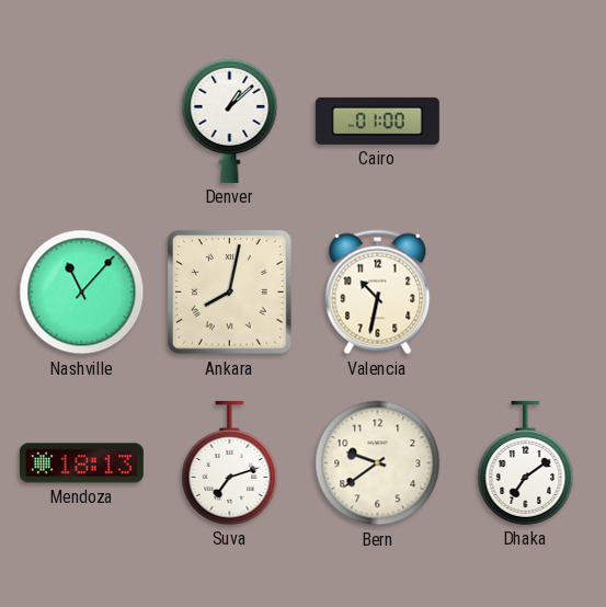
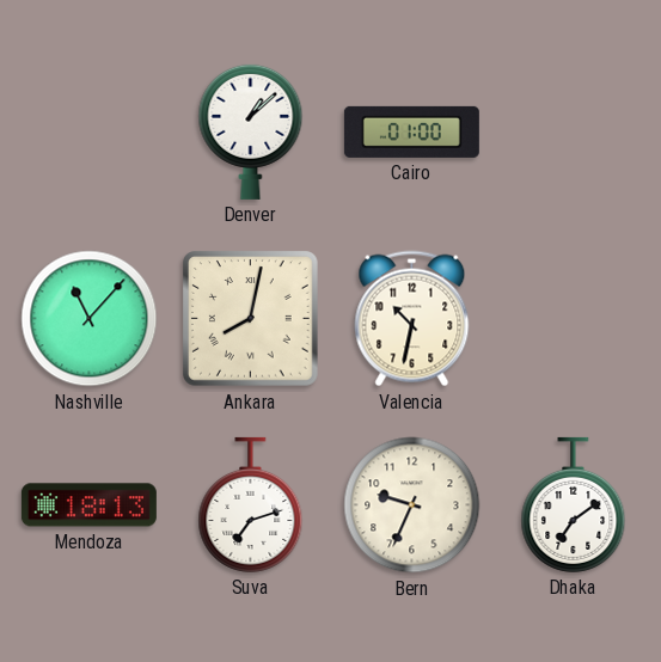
Bern: 9:39 -> 9:34 (412, 505)
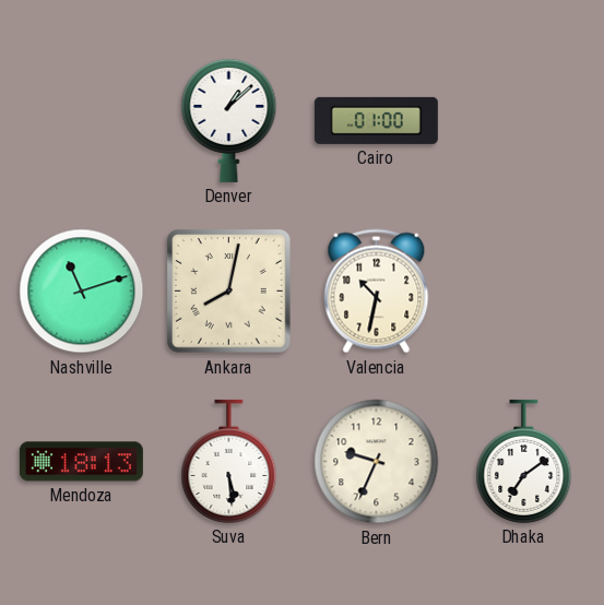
Nashville: 11:07 -> 11:12 (82, 292)
Suva: 7:12 -> 5:29 (229, 461)
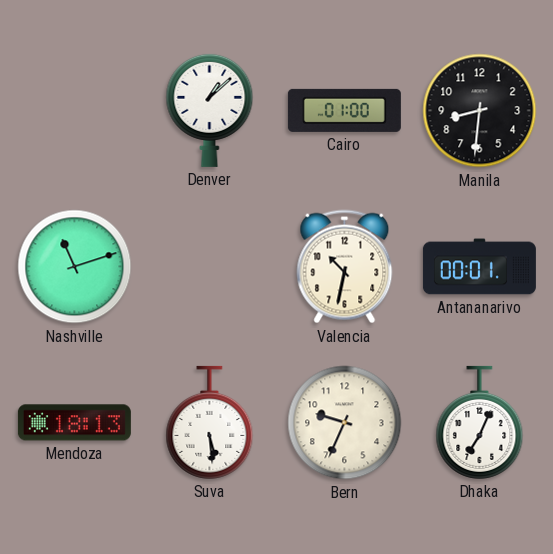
Manila: none -> 8:31 (480, 111)
Ankara: 8:02 -> none (229, 292)
Antananarivo: none -> 00:01 (479, 267)
Dhaka: 7:09 -> 7:04 (480, 422)
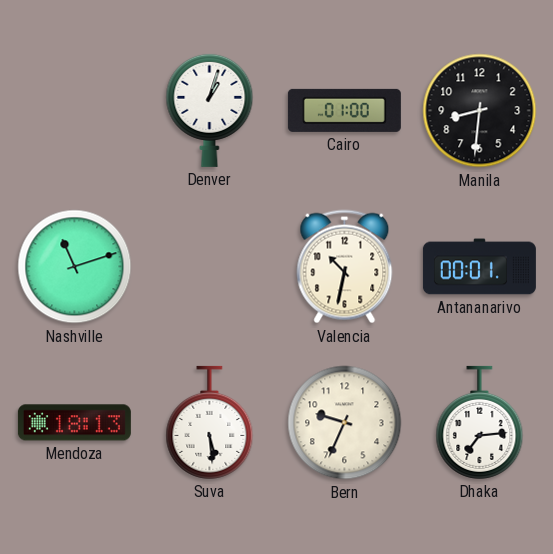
Denver: 1:08 -> 1:03 (210, 110)
Dhaka: 7:04 -> 7:14 (480, 422)
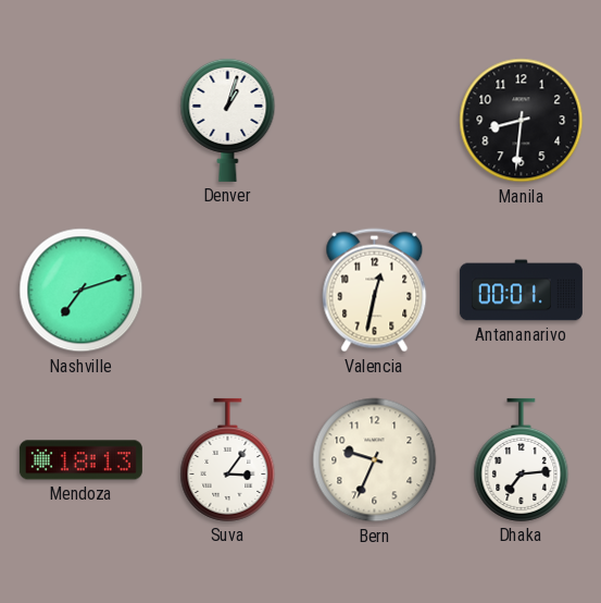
Cairo: 01:00 -> none (344, 110)
Nashville: 11:12 -> 7:12 (82, 291)
Valencia: 10:32 -> 12:32 (375, 291)
Suva: 5:29 -> 3:06 (228, 459)
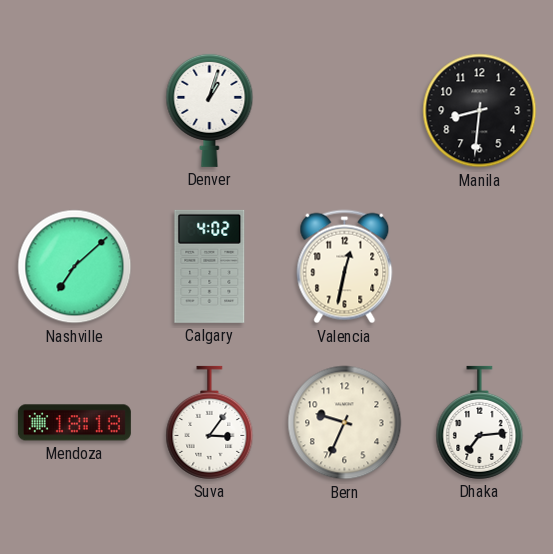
Nashville: 7:12 -> 7:08 (75, 267)
Calgary: none -> 4:02 (210, 266)
Antananarivo: 00:01 -> none (521, 291)
Mendoza: 18:13 -> 18:18 (74, 423)
